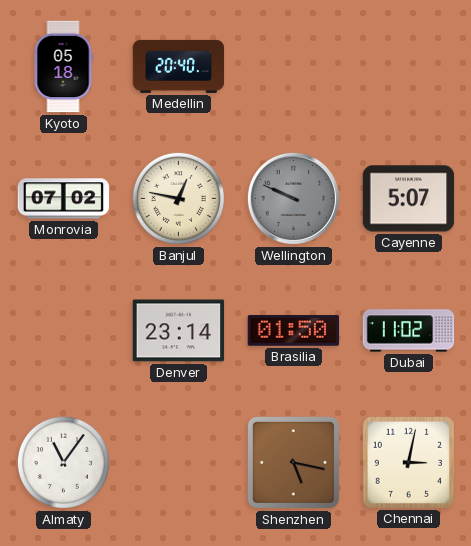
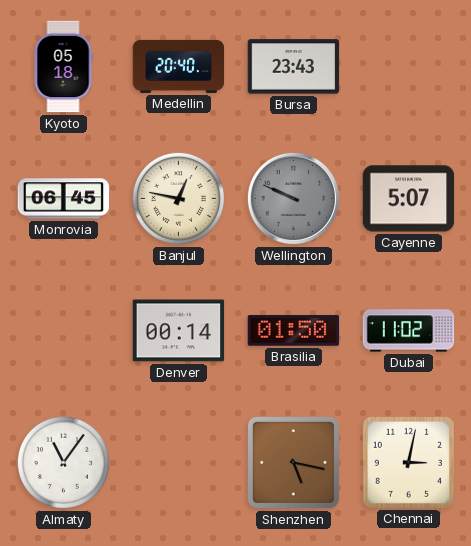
Bursa: none -> 23:43 (294, 67)
Monrovia: 07:02 -> 06:45 (64, 199)
Denver: 23:14 -> 00:14 (179, 331)
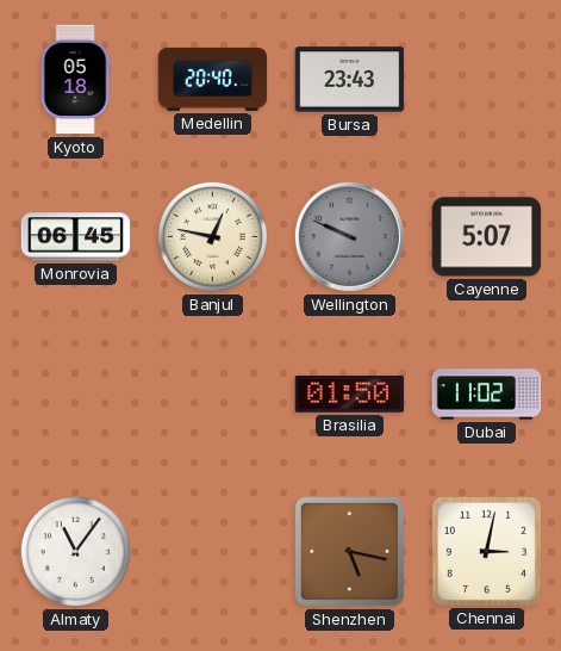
Denver: 00:14 -> none (179, 331)
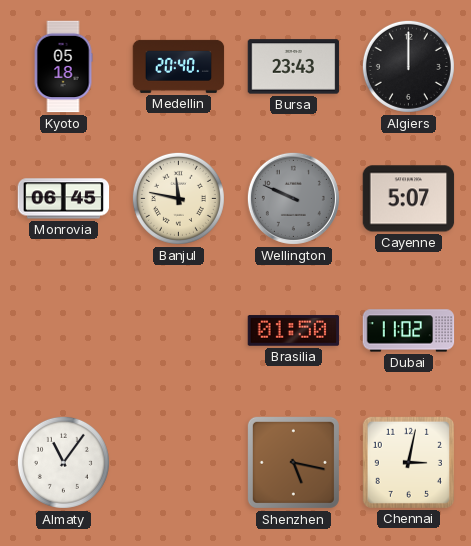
Algiers: none -> 12:00 (408, 66)
Banjul: 12:47 -> 11:47 (178, 198)
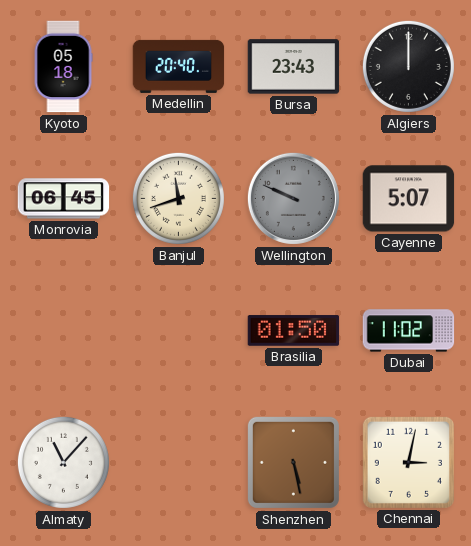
Banjul: 11:47 -> 11:42 (178, 198)
Almaty: 11:06 -> 11:07 (63, 462)
Shenzhen: 5:17 -> 5:28 (293, 462)
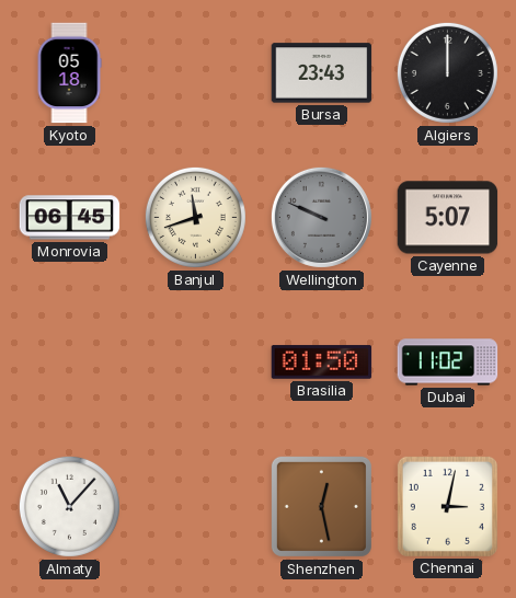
Medellin: 20:40 -> none (179, 66)
Shenzhen: 5:28 -> 12:28 (321, 506)
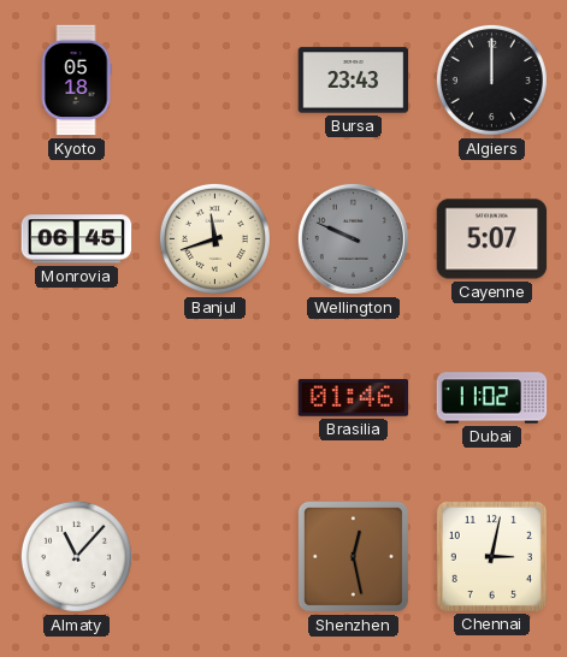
Brasilia: 01:50 -> 01:46 (354, 398)
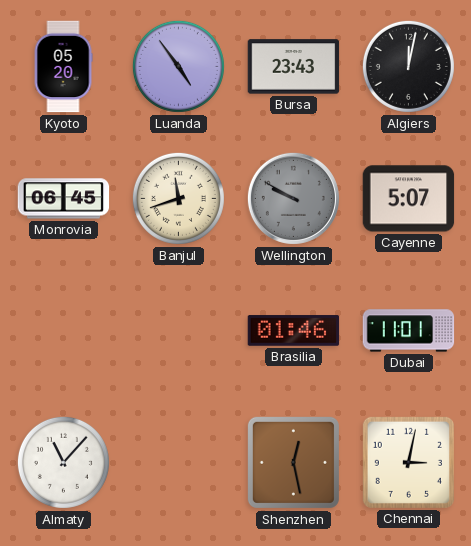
Kyoto: 05:18 -> 05:20 (63, 67)
Luanda: none -> 4:54 (178, 66)
Algiers: 12:00 -> 12:02 (408, 66)
Wellington: 9:49 -> 9:50 (293, 198)
Dubai: 11:02 -> 11:01 (409, 331)
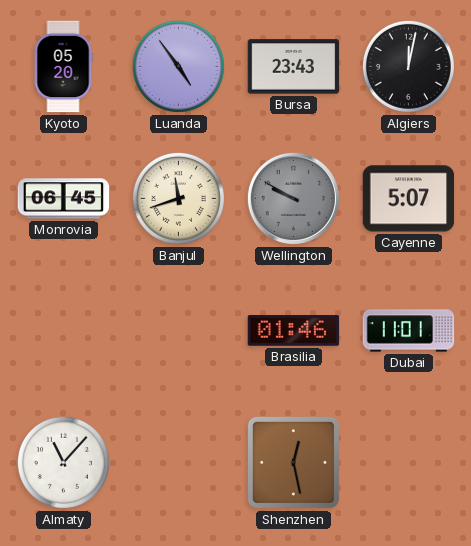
Chennai: 3:02 -> none (408, 462)
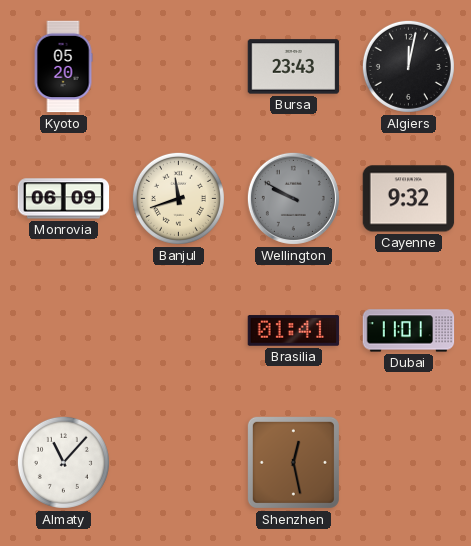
Luanda: 4:54 -> none (178, 66)
Monrovia: 06:45 -> 06:09 (64, 199)
Cayenne: 5:07 -> 9:32 (409, 199)
Brasilia: 01:46 -> 01:41 (294, 331)
